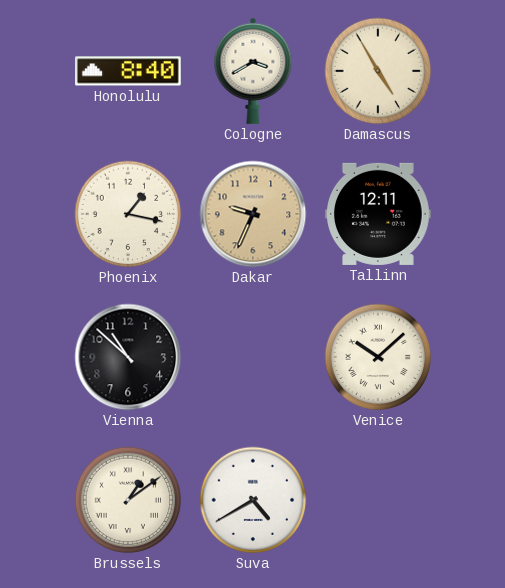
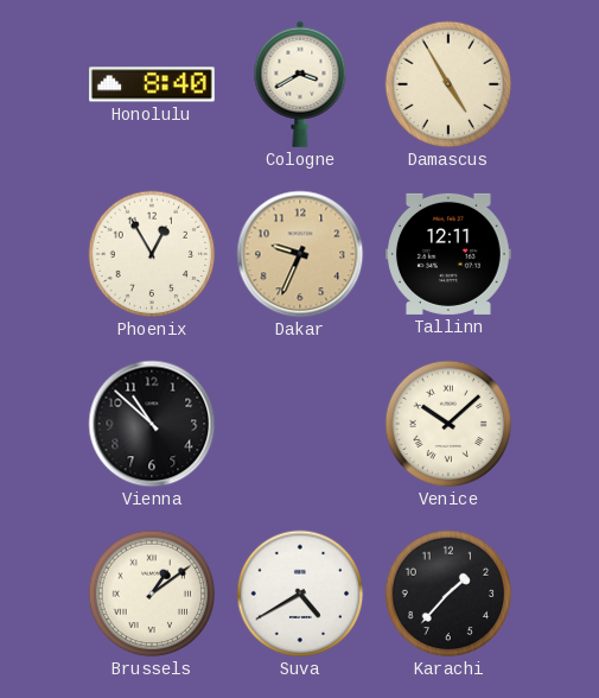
Phoenix: 1:17 -> 12:55 (152, 254)
Karachi: none -> 1:37 (448, 594)
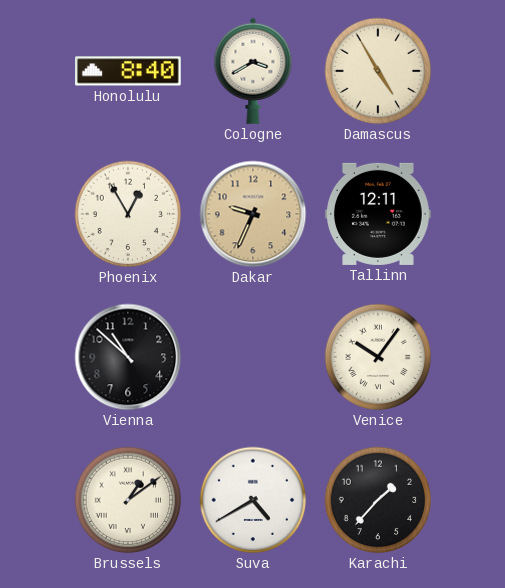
Venice: 10:08 -> 10:06 (378, 357)
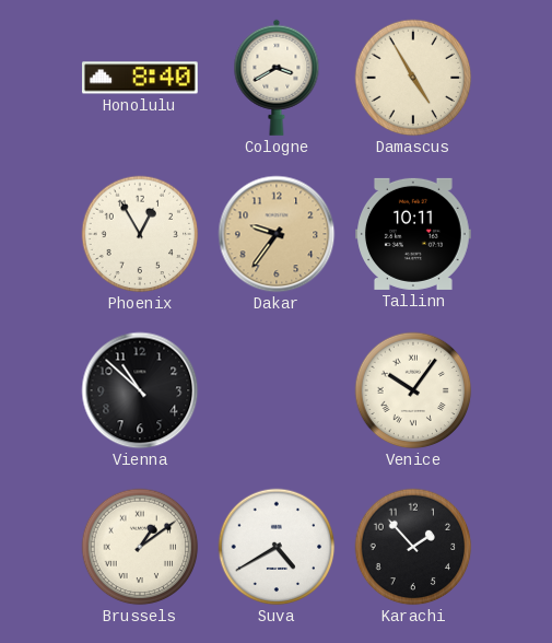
Dakar: 9:34 -> 9:36 (277, 234)
Tallinn: 12:11 -> 10:11 (414, 234)
Karachi: 1:37 -> 1:53 (413, 547)
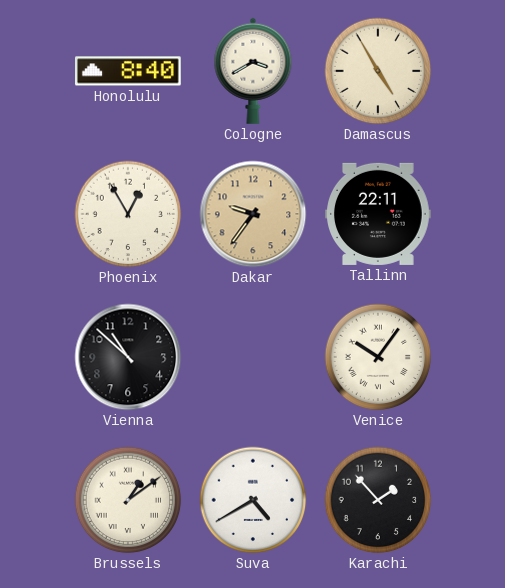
Tallinn: 10:11 -> 22:11 (379, 214)
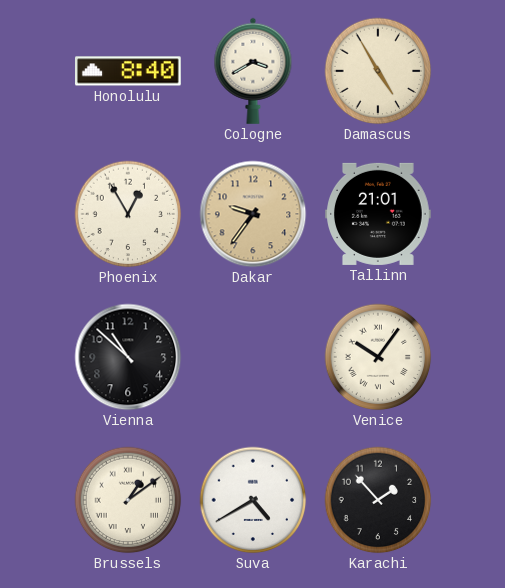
Tallinn: 22:11 -> 21:01 (379, 214)
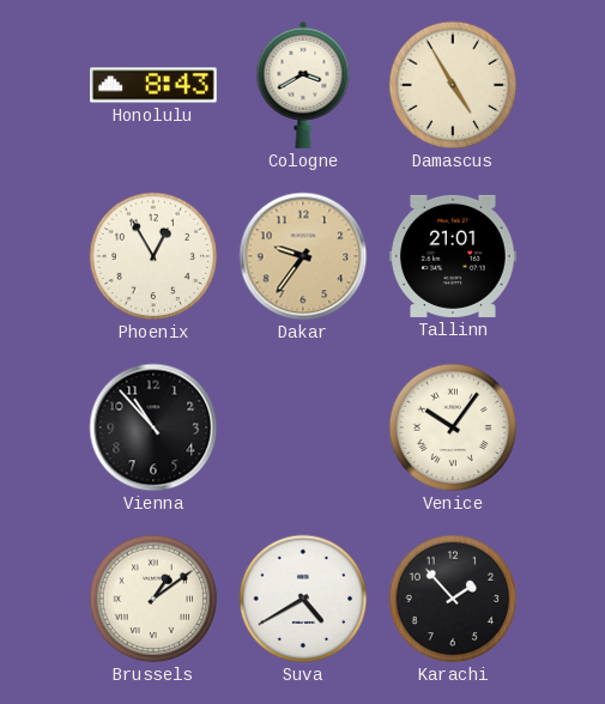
Honolulu: 8:40 -> 8:43 (153, 85)
Vienna: 10:52 -> 10:53 (153, 427)
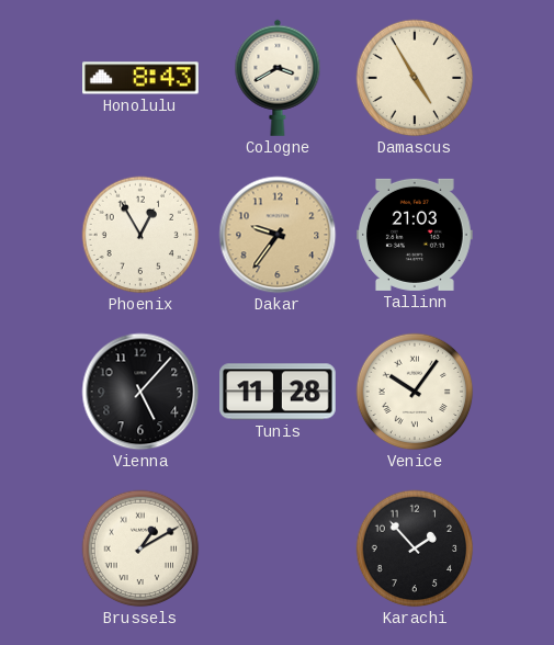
Tallinn: 21:01 -> 21:03 (416, 235)
Vienna: 10:53 -> 5:07 (140, 392)
Tunis: none -> 11:28 (279, 392)
Brussels: 1:09 -> 1:10 (140, 548)
Suva: 4:40 -> none (303, 599)
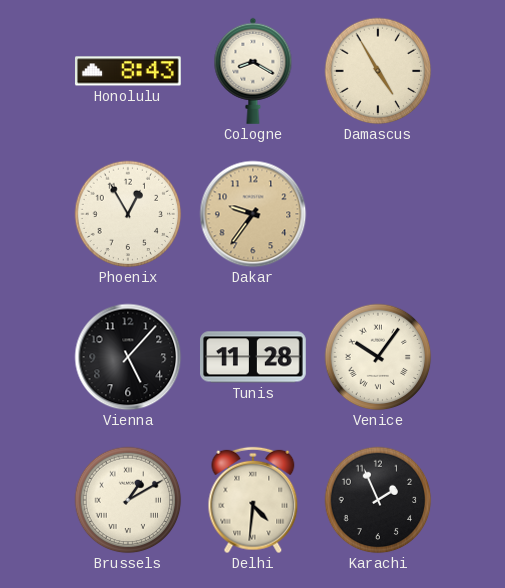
Cologne: 3:40 -> 8:20 (253, 71)
Tallinn: 21:03 -> none (416, 235)
Delhi: none -> 4:31 (253, 500)
Karachi: 1:53 -> 1:56 (378, 500)
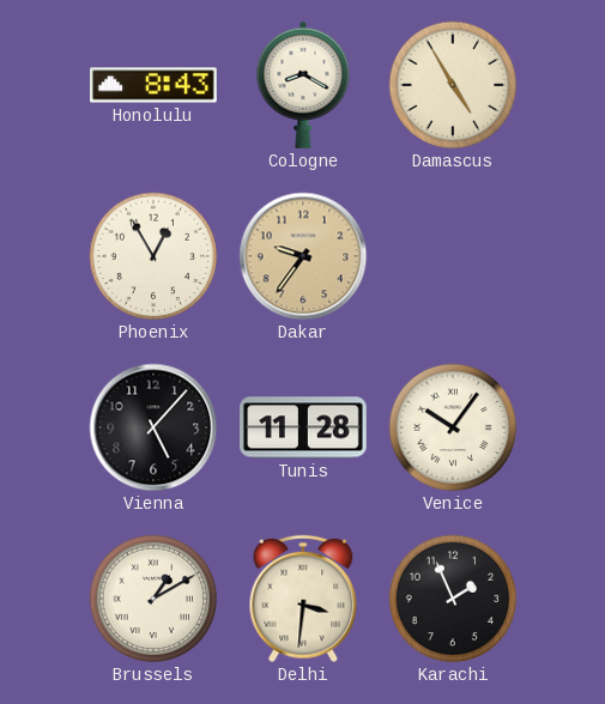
Delhi: 4:31 -> 3:31 (303, 599)
